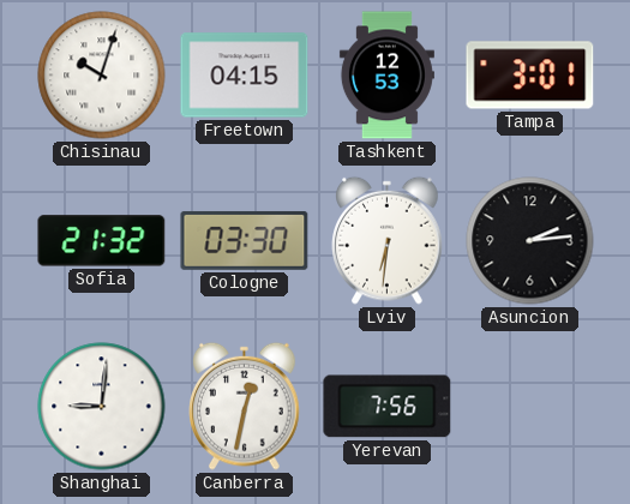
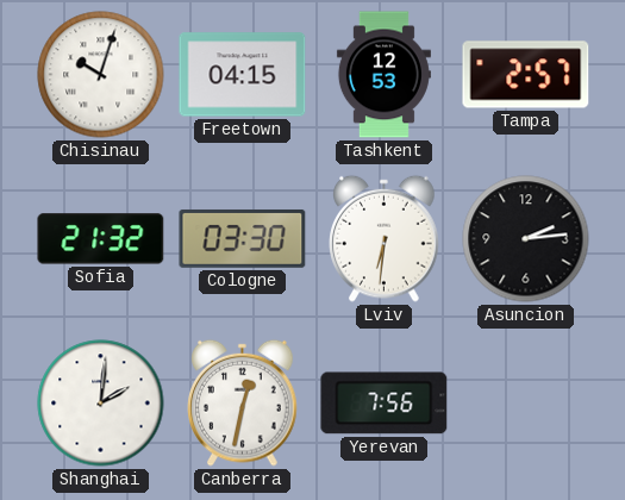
Tampa: 3:01 -> 2:57 (526, 75)
Shanghai: 9:01 -> 2:01 (101, 404)
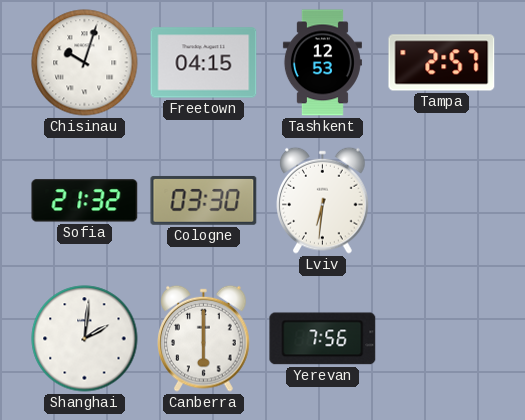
Asuncion: 2:14 -> none (526, 239)
Canberra: 12:32 -> 6:00 (204, 338)
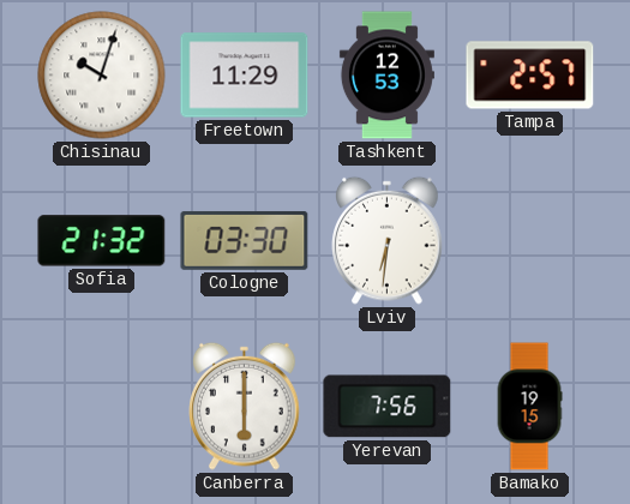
Freetown: 04:15 -> 11:29 (245, 76)
Shanghai: 2:01 -> none (85, 339)
Bamako: none -> 19:15 (529, 407)
